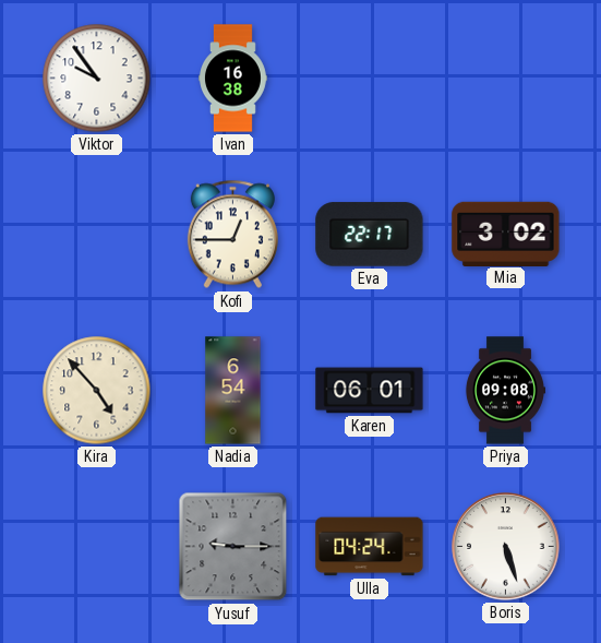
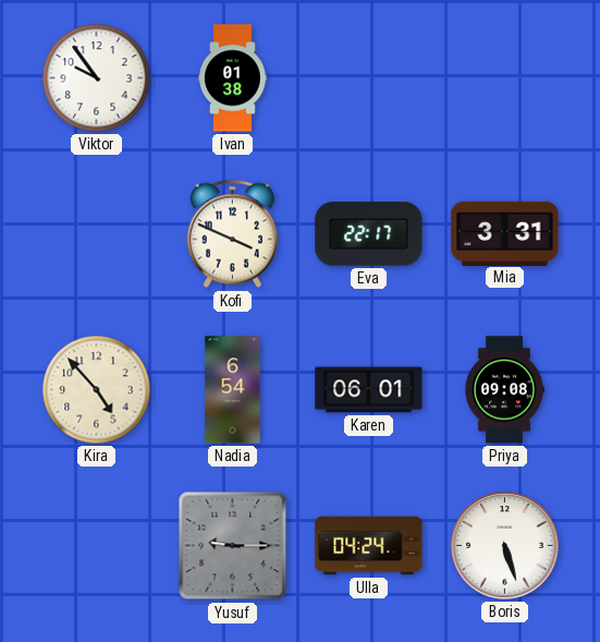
Ivan: 16:38 -> 01:38 (233, 78)
Kofi: 12:45 -> 3:49 (232, 234)
Mia: 3:02 -> 3:31 (505, 233)
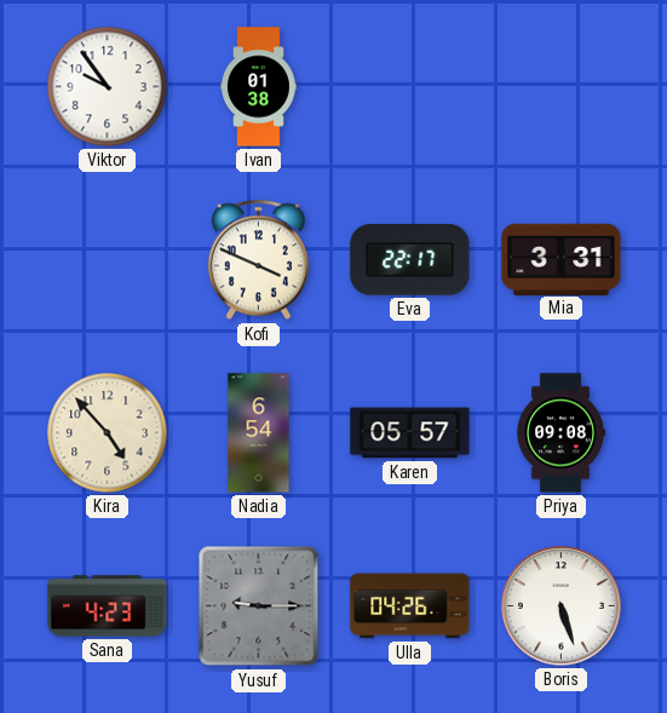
Karen: 06:01 -> 05:57 (410, 433)
Sana: none -> 4:23 (108, 606)
Ulla: 04:24 -> 04:26 (410, 606)
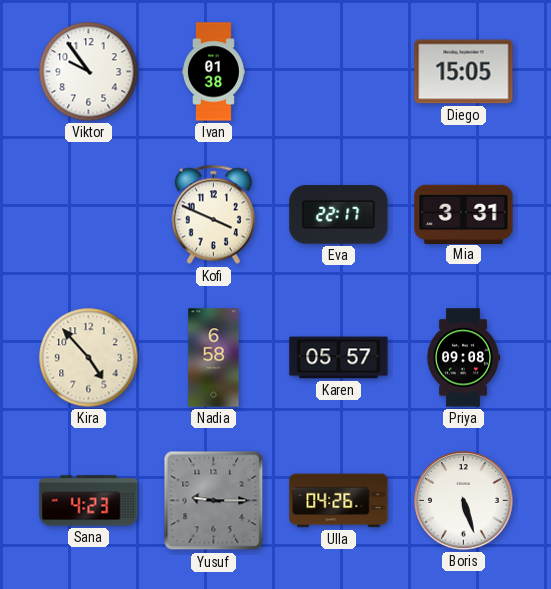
Diego: none -> 15:05 (464, 72)
Nadia: 6:54 -> 6:58 (214, 358)
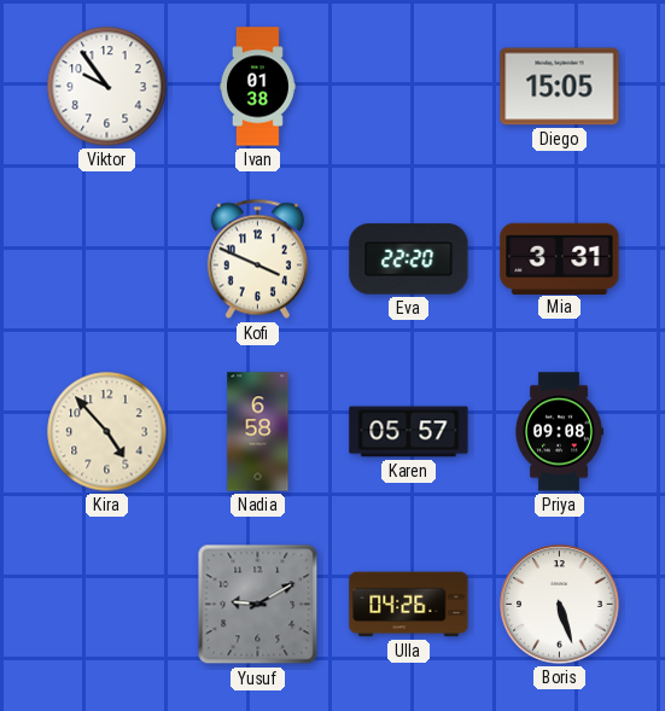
Eva: 22:17 -> 22:20 (409, 260)
Sana: 4:23 -> none (89, 501)
Yusuf: 9:15 -> 9:10 (258, 605)
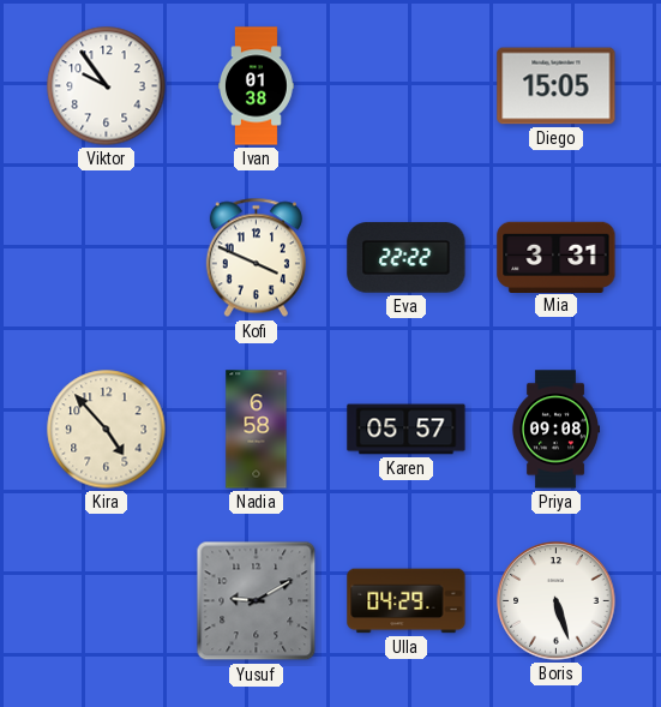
Eva: 22:20 -> 22:22 (407, 258)
Ulla: 04:26 -> 04:29 (407, 601)
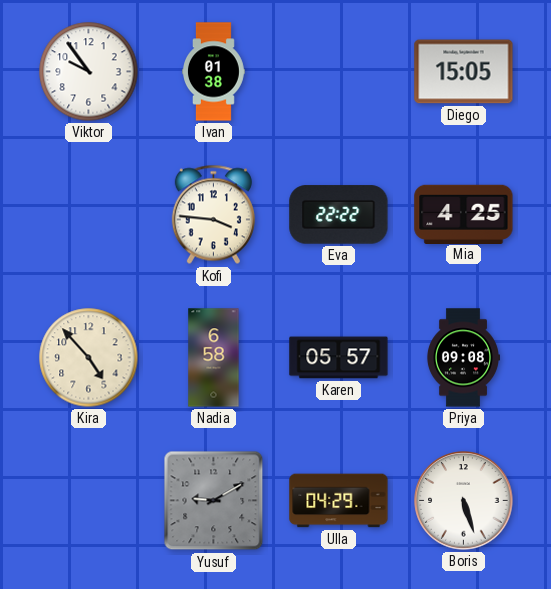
Kofi: 3:49 -> 3:46 (213, 215)
Mia: 3:31 -> 4:25 (464, 214)
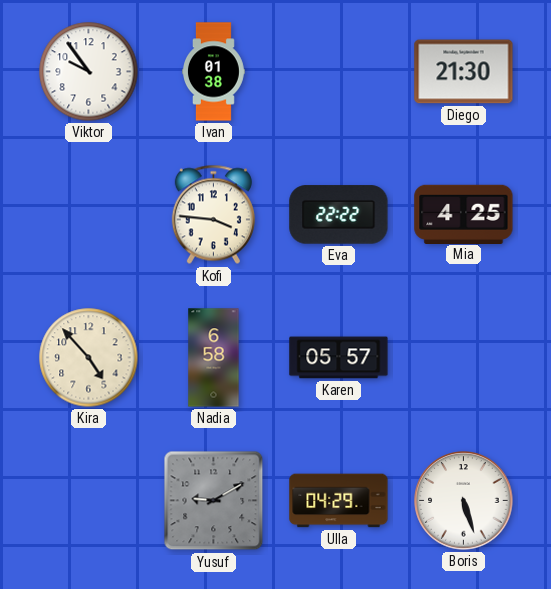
Diego: 15:05 -> 21:30 (464, 72)
Priya: 09:08 -> none (462, 358)
